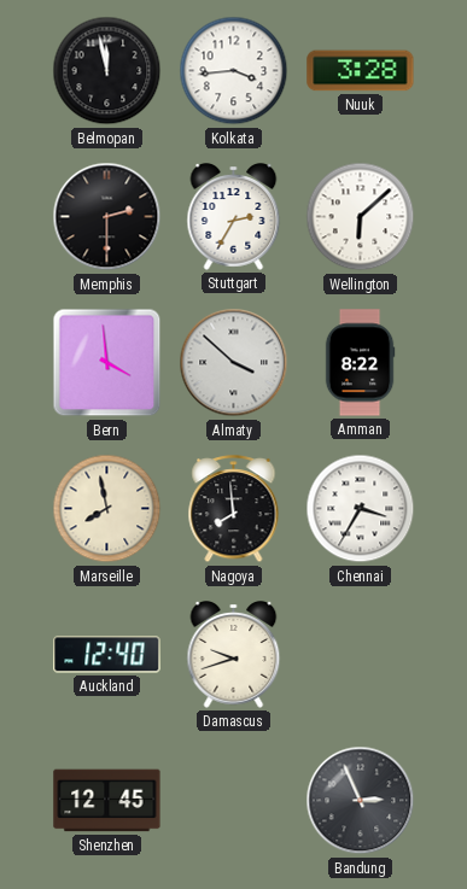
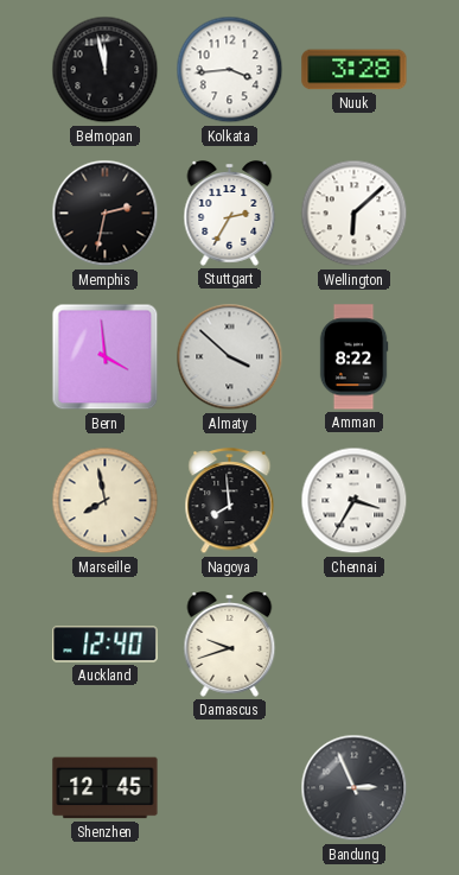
Memphis: 2:30 -> 2:32 (106, 214)
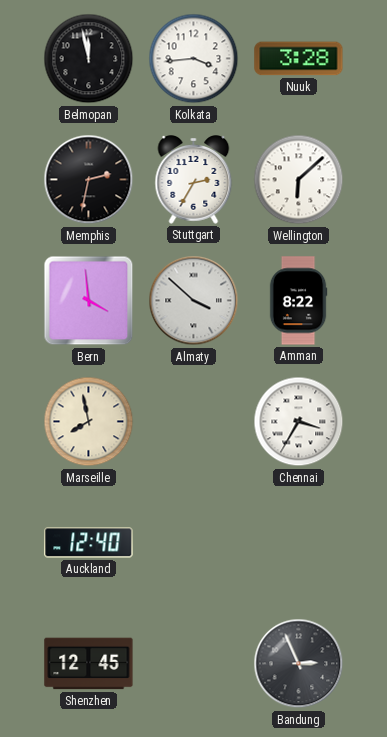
Nagoya: 7:59 -> none (230, 502)
Damascus: 9:42 -> none (230, 645)
